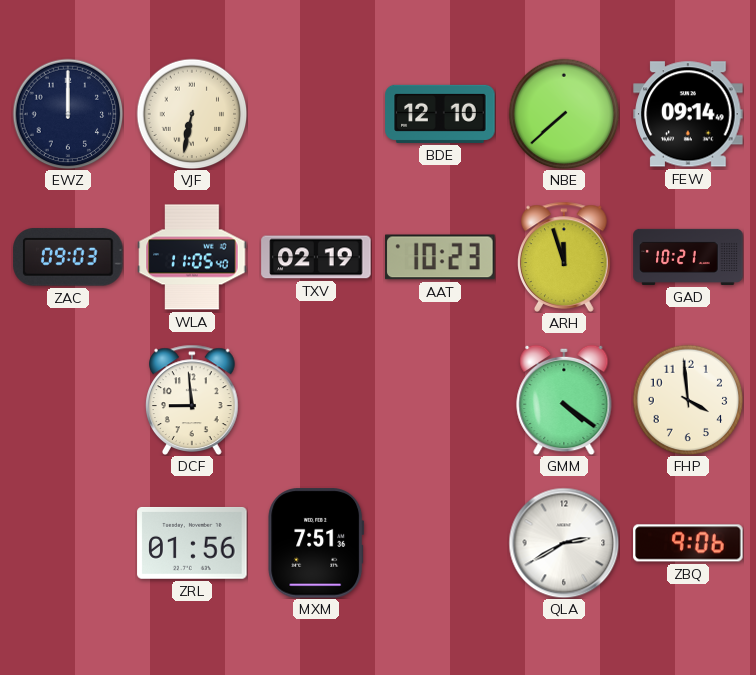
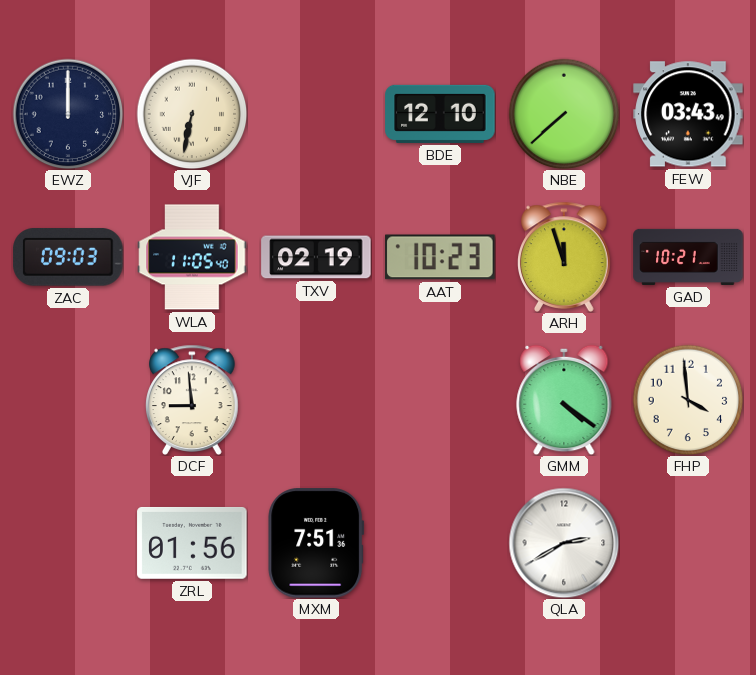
FEW: 09:14 -> 03:43 (688, 114)
ZBQ: 9:06 -> none (688, 543)
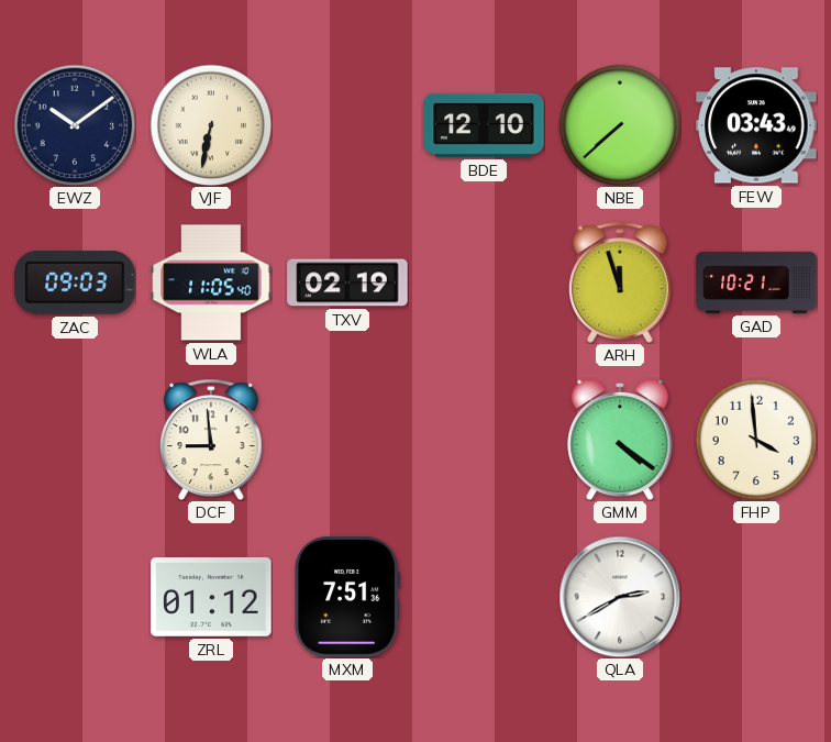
EWZ: 12:00 -> 10:09 (75, 125)
AAT: 10:23 -> none (440, 257)
ZRL: 01:56 -> 01:12 (211, 597)
